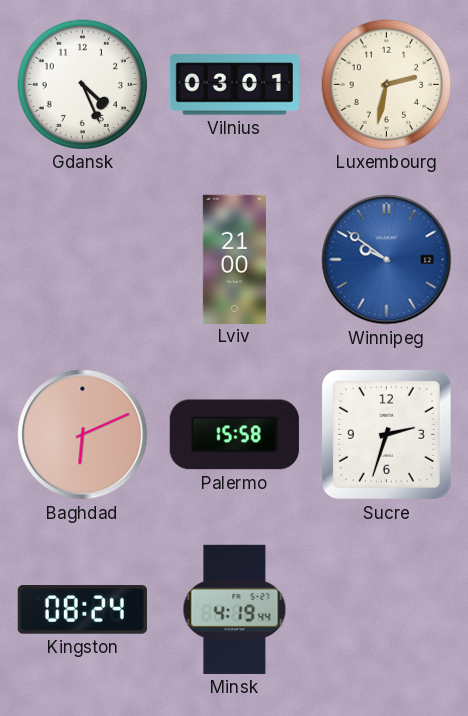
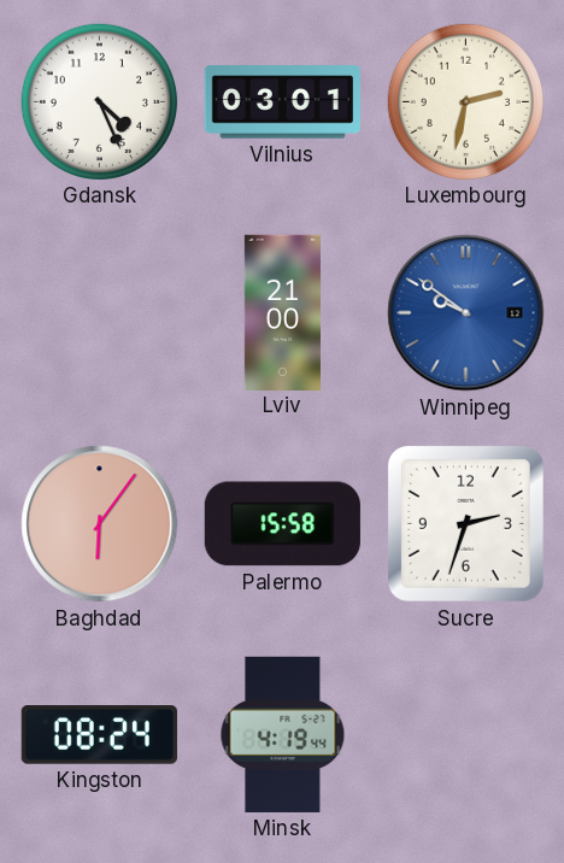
Baghdad: 6:11 -> 6:06 (100, 524)
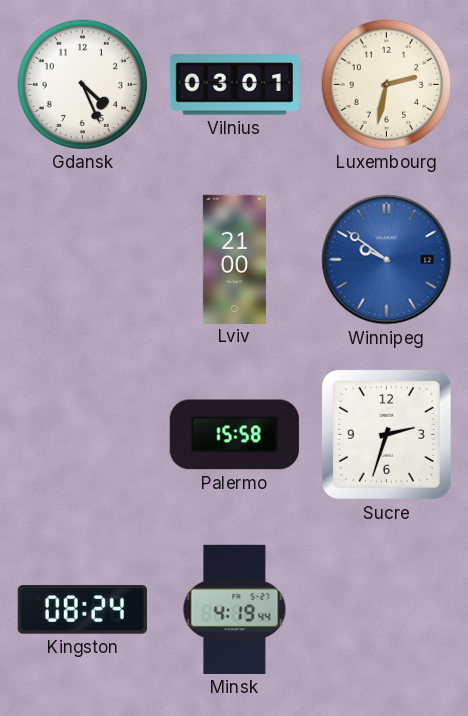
Baghdad: 6:06 -> none (100, 524)
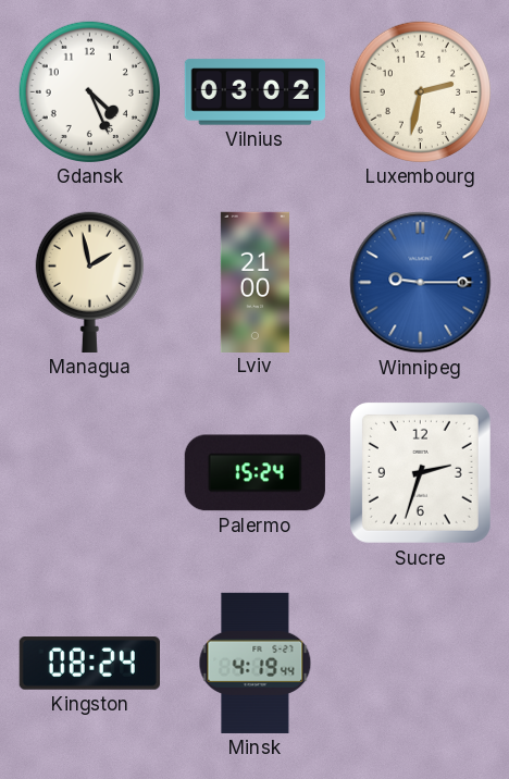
Vilnius: 03:01 -> 03:02 (254, 92)
Managua: none -> 1:58 (89, 282)
Winnipeg: 9:51 -> 9:15 (421, 283)
Palermo: 15:58 -> 15:24 (254, 473)
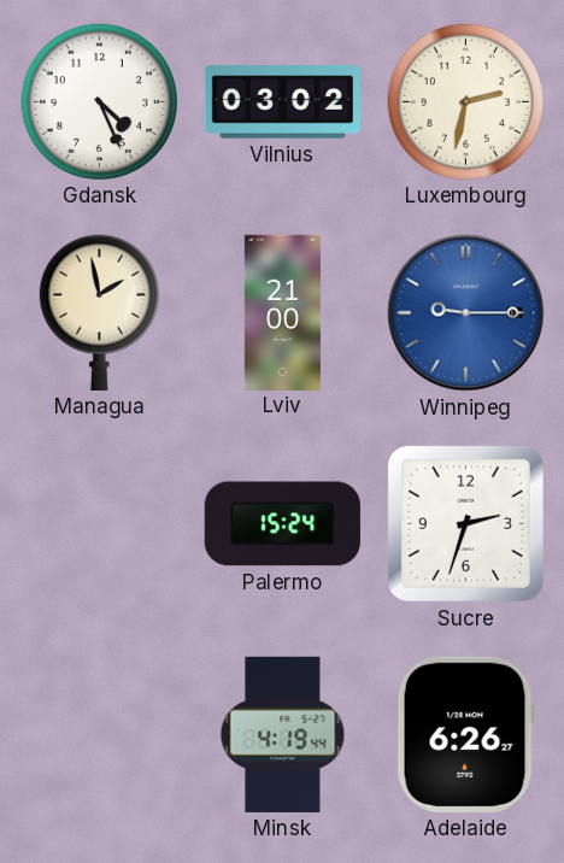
Kingston: 08:24 -> none (89, 664)
Adelaide: none -> 6:26 (465, 734)
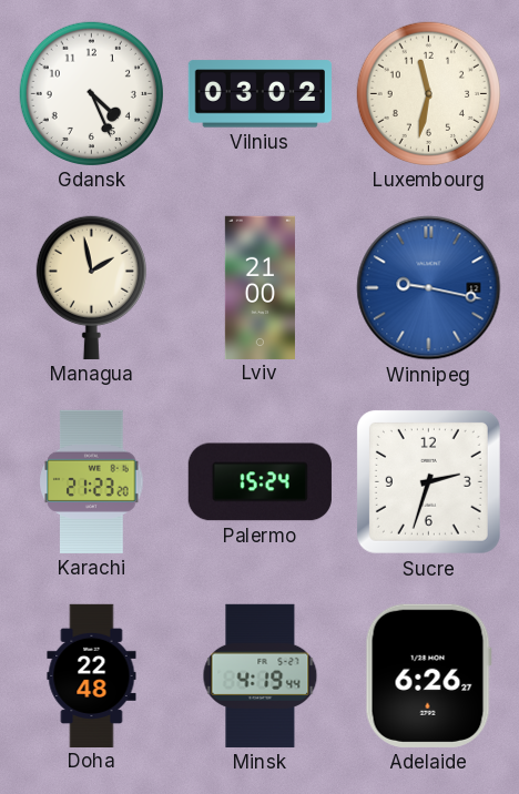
Luxembourg: 2:32 -> 11:32 (428, 93)
Winnipeg: 9:15 -> 9:17 (429, 288)
Karachi: none -> 21:23 (92, 481)
Doha: none -> 22:48 (92, 675)
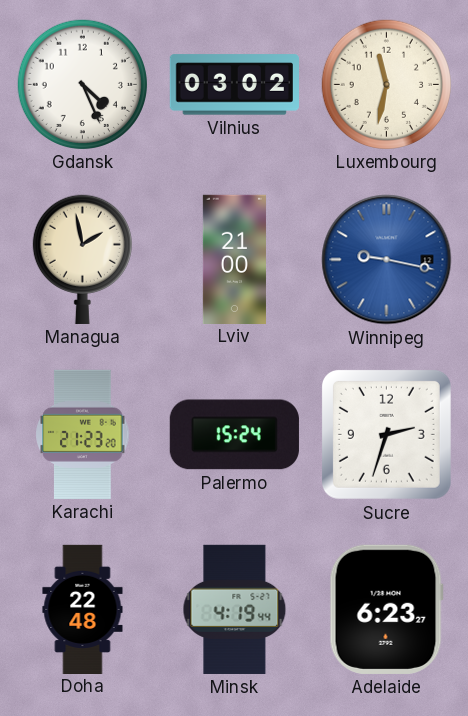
Adelaide: 6:26 -> 6:23 (386, 609)
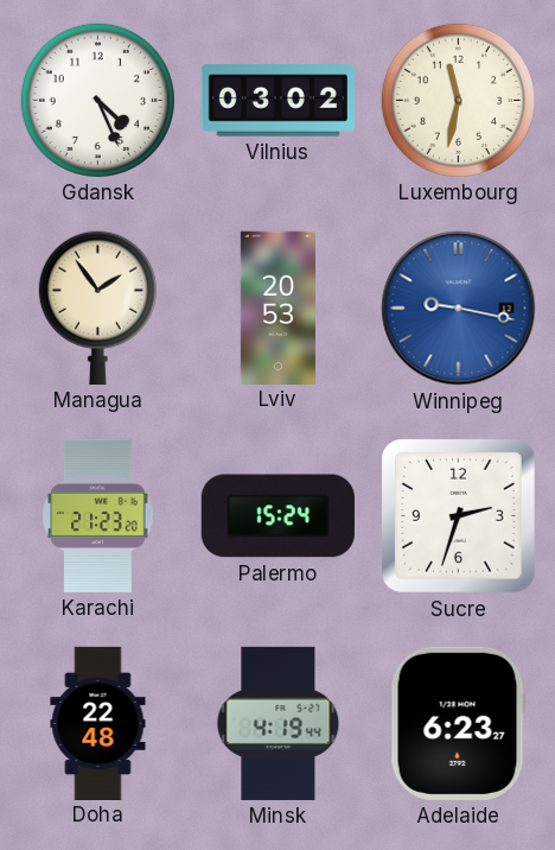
Managua: 1:58 -> 1:54 (97, 307)
Lviv: 21:00 -> 20:53 (277, 307)
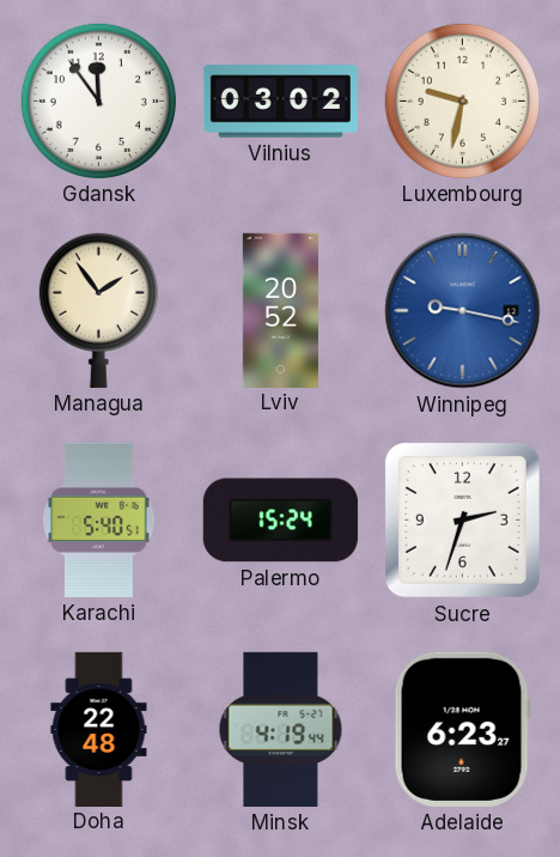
Gdansk: 4:26 -> 11:54 (98, 101)
Luxembourg: 11:32 -> 9:32 (462, 101)
Lviv: 20:53 -> 20:52 (280, 310)
Karachi: 21:23 -> 5:40 (99, 519)
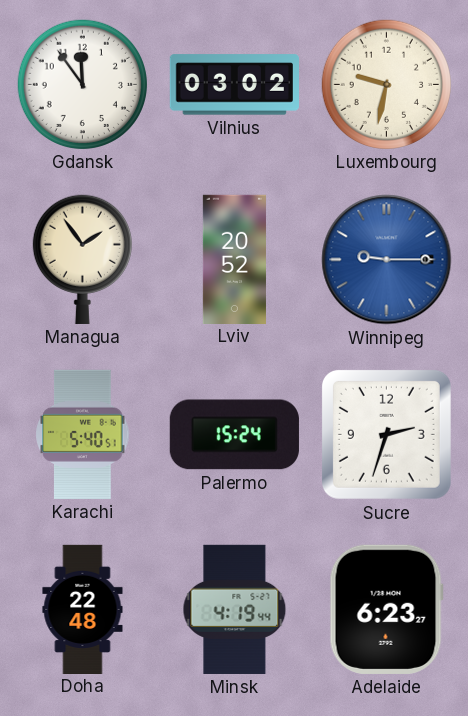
Winnipeg: 9:17 -> 9:15 (387, 260)
